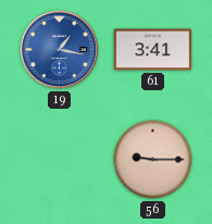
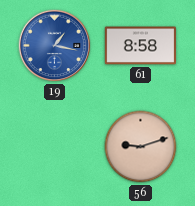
61: 3:41 -> 8:58 (141, 46)
56: 9:15 -> 9:12 (141, 147)
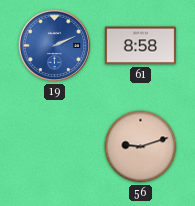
19: 1:17 -> 2:11 (55, 46)
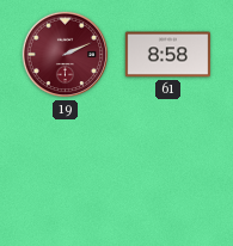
19 dial: blue -> burgundy (66, 55)
56: 9:12 -> none (141, 147)
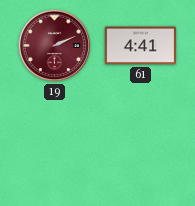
61: 8:58 -> 4:41 (141, 46)
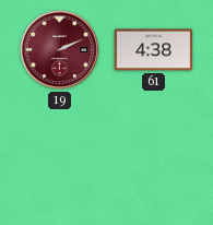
61: 4:41 -> 4:38 (154, 50)
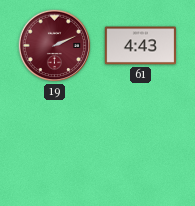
61: 4:38 -> 4:43 (141, 46)
